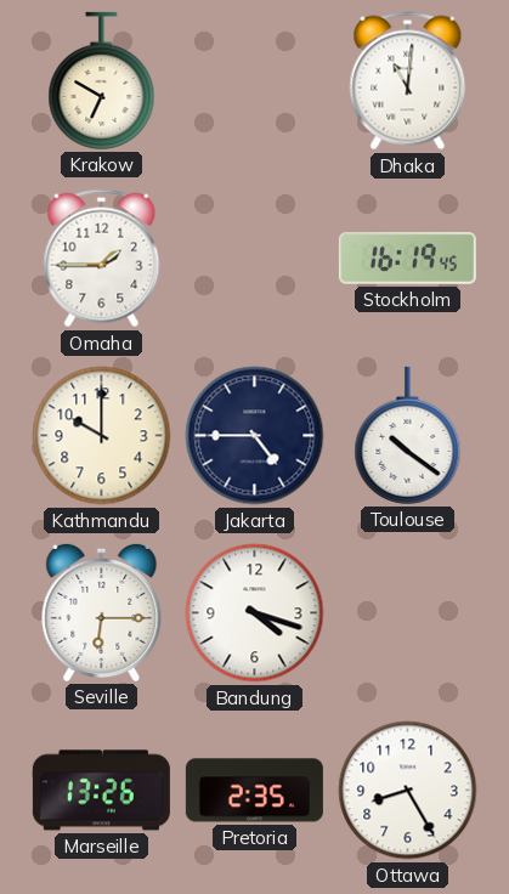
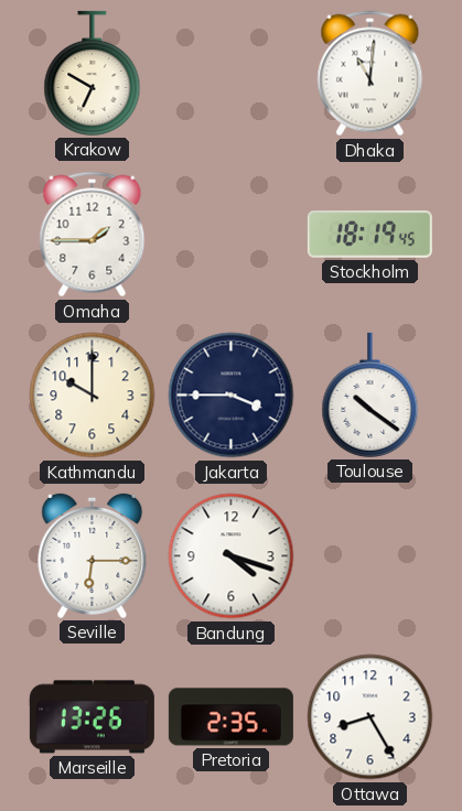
Stockholm: 16:19 -> 18:19 (369, 234)
Jakarta: 4:45 -> 3:45 (232, 396)
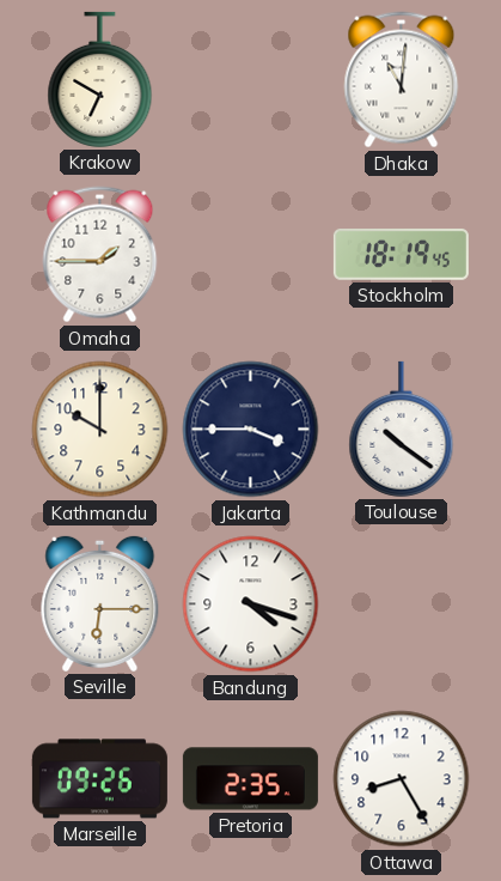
Marseille: 13:26 -> 09:26 (99, 779)
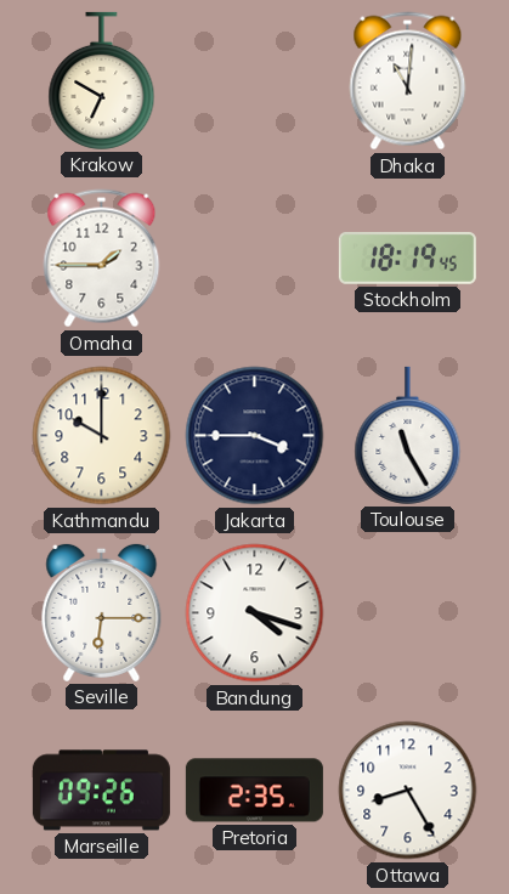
Toulouse: 10:21 -> 11:25 (408, 435)
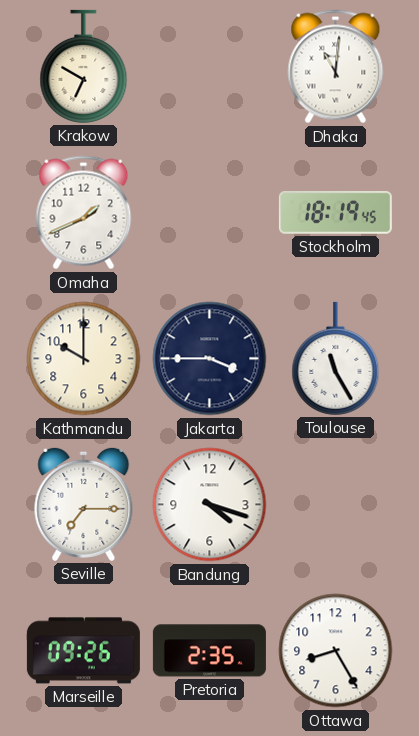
Omaha: 1:45 -> 1:41 (84, 213)
Seville: 6:15 -> 7:15 (84, 504)
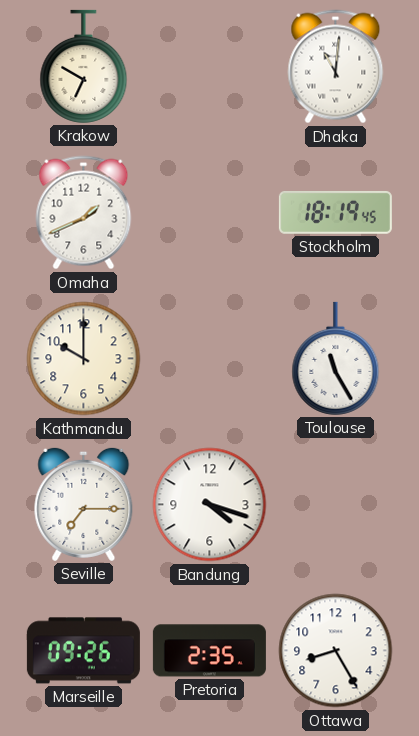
Jakarta: 3:45 -> none (210, 359)
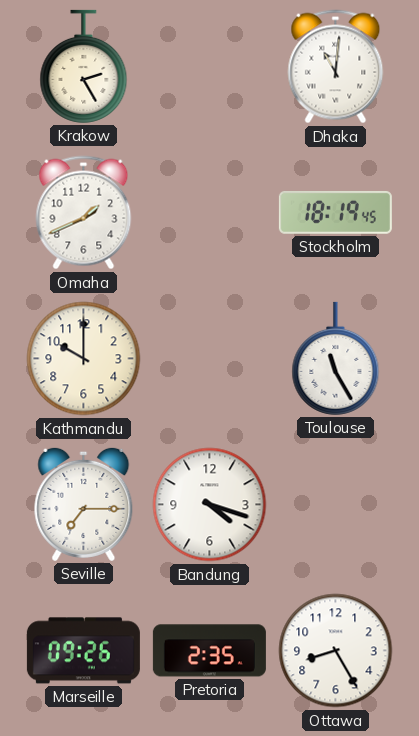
Krakow: 6:50 -> 2:25 (84, 66)
